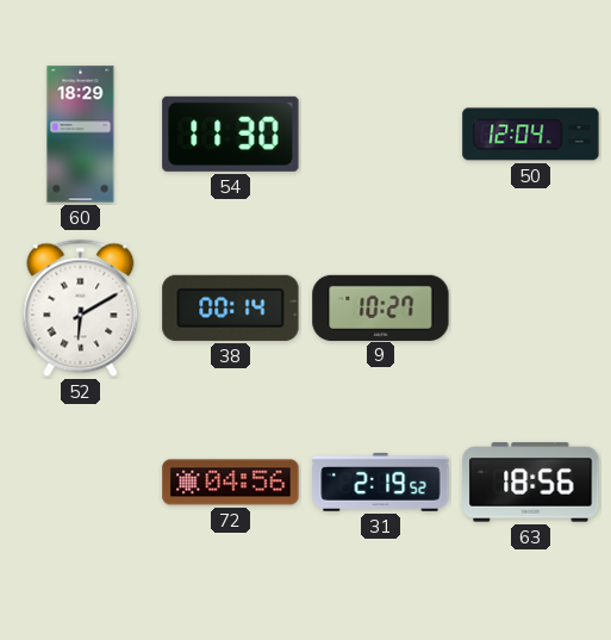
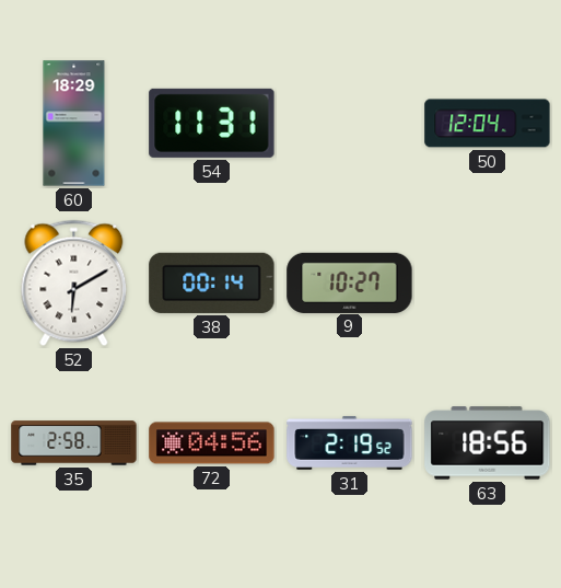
54: 11:30 -> 11:31 (212, 123)
35: none -> 2:58 (74, 443)
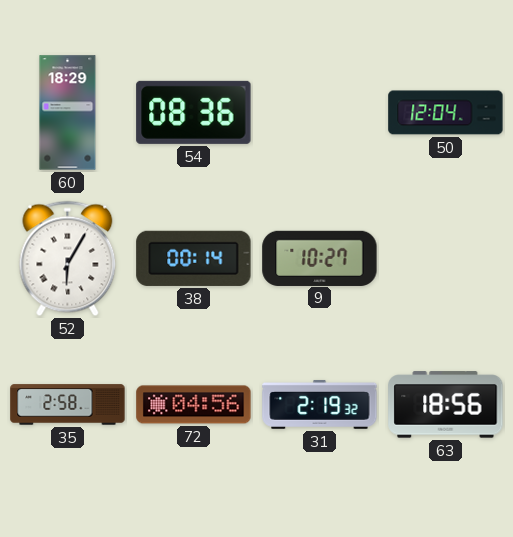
54: 11:31 -> 08:36 (194, 112)
52: 6:10 -> 6:05 (68, 259)
31: 2:19:52 -> 2:19:32 (320, 405)
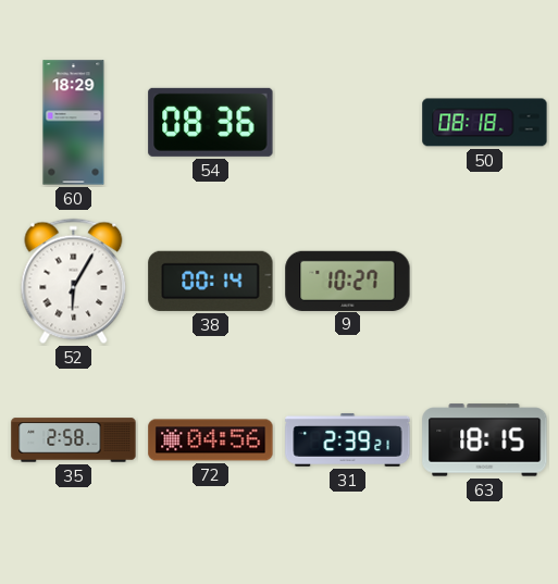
50: 12:04 -> 08:18 (485, 123)
31: 2:19 -> 2:39 (348, 440)
63: 18:56 -> 18:15 (485, 440)
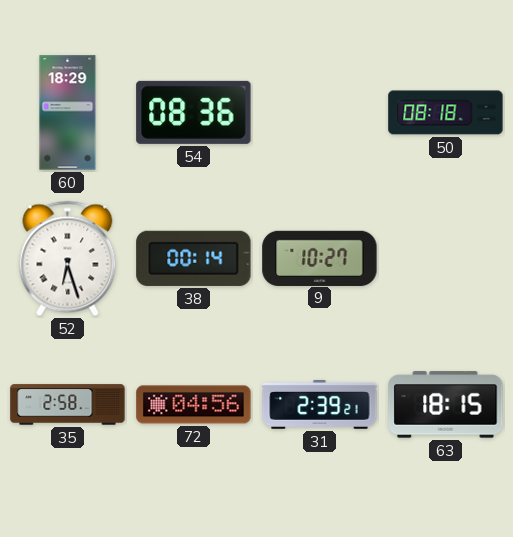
52: 6:05 -> 6:27 (68, 259)
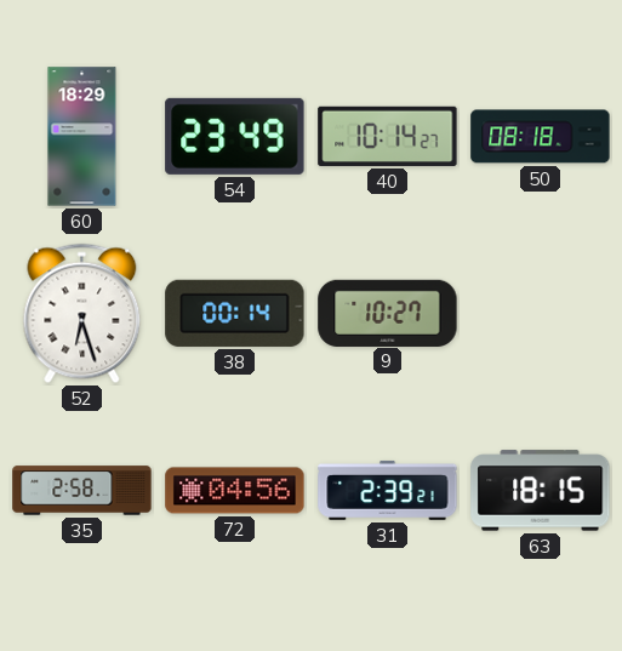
54: 08:36 -> 23:49 (235, 136)
40: none -> 10:14 (388, 136)
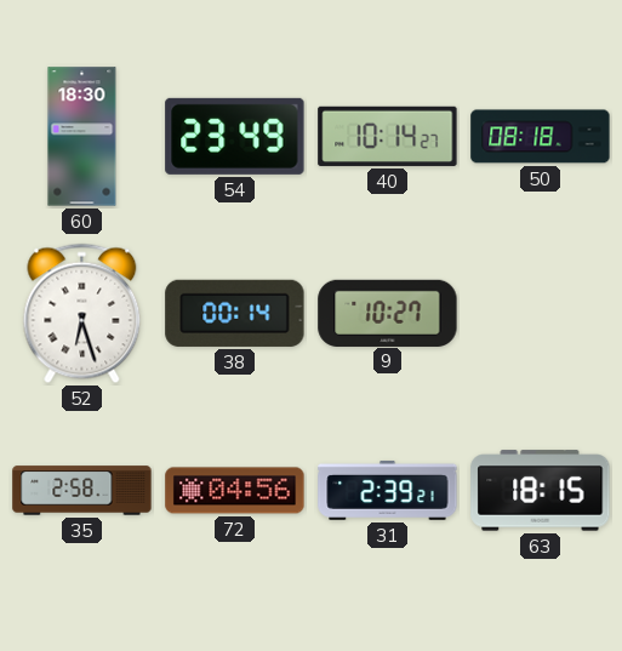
60: 18:29 -> 18:30 (82, 137)
